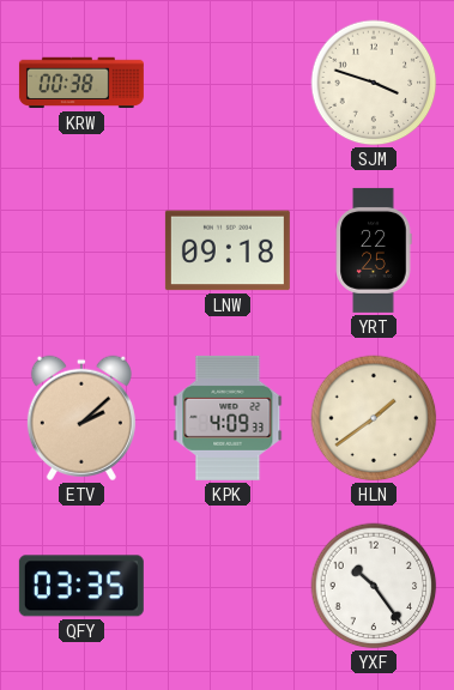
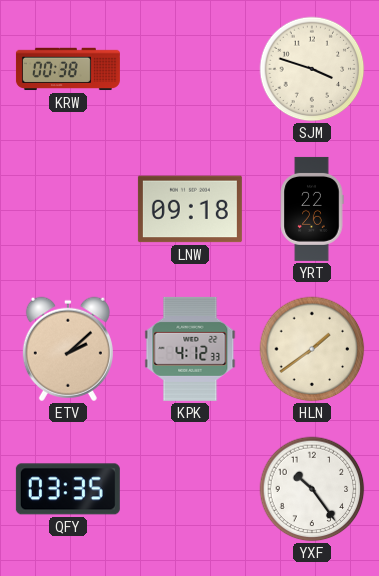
YRT: 22:25 -> 22:26 (312, 209)
KPK: 4:09 -> 4:12 (190, 349)
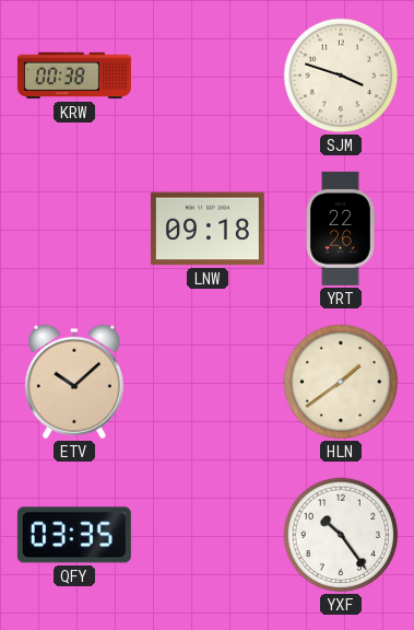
ETV: 2:08 -> 10:08 (74, 382)
KPK: 4:12 -> none (190, 349)
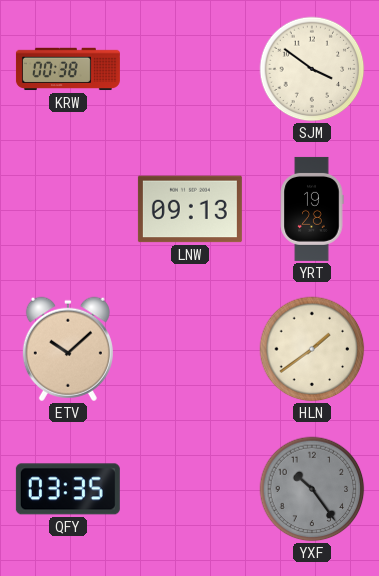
SJM: 3:48 -> 3:51 (312, 69)
LNW: 09:18 -> 09:13 (190, 209)
YRT: 22:26 -> 19:28 (312, 209)
YXF dial: white -> grey (312, 489)
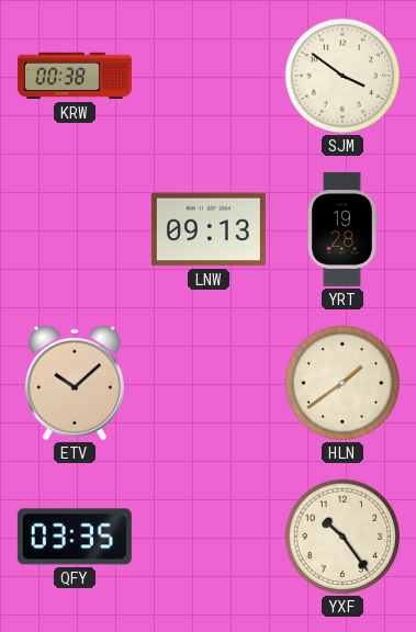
YXF dial: grey -> cream (342, 537)
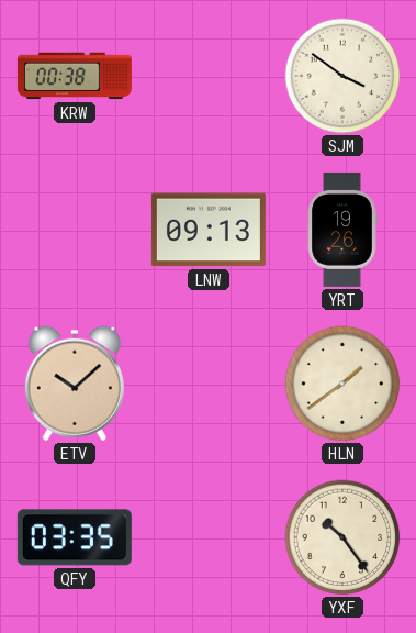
YRT: 19:28 -> 19:26 (342, 230)
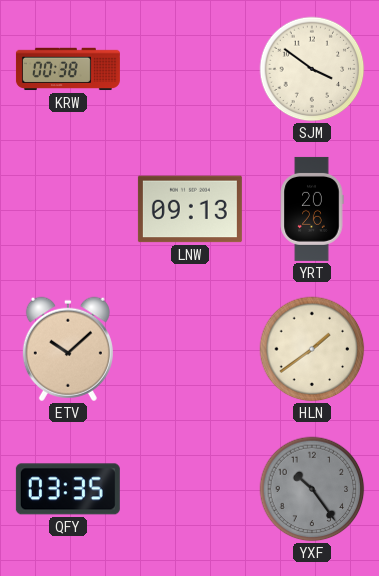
YRT: 19:26 -> 20:26 (312, 209)
YXF dial: cream -> grey (312, 489)
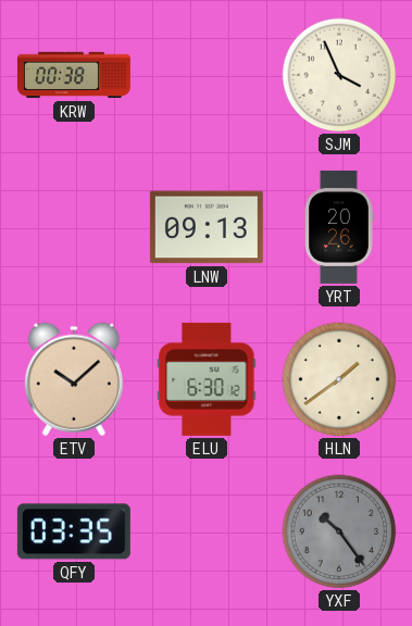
SJM: 3:51 -> 3:56 (339, 75)
ELU: none -> 6:30 (207, 379)
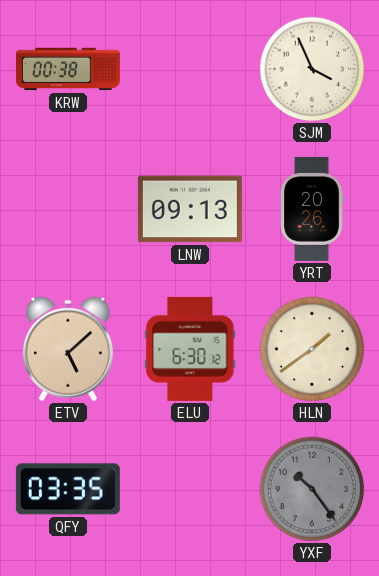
ETV: 10:08 -> 5:08 (68, 349)
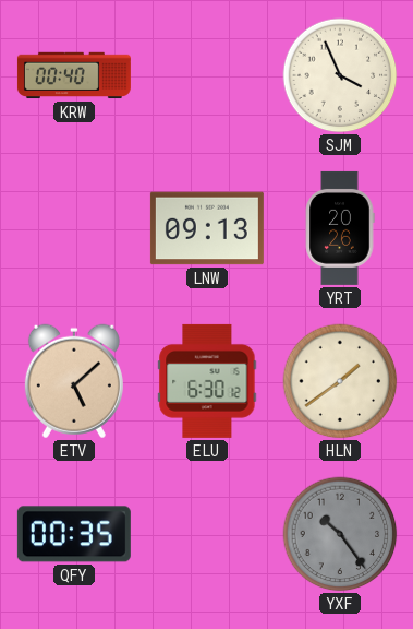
KRW: 00:38 -> 00:40 (74, 75)
QFY: 03:35 -> 00:35 (74, 534)
